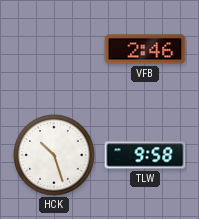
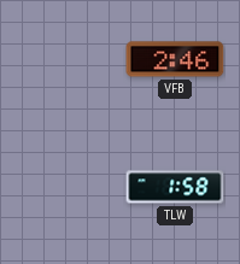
HCK: 10:27 -> none (54, 155)
TLW: 9:58 -> 1:58 (175, 187)
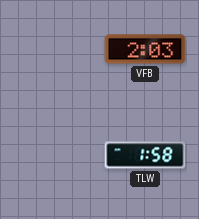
VFB: 2:46 -> 2:03 (145, 49)
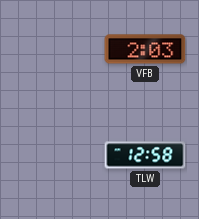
TLW: 1:58 -> 12:58 (145, 155)
